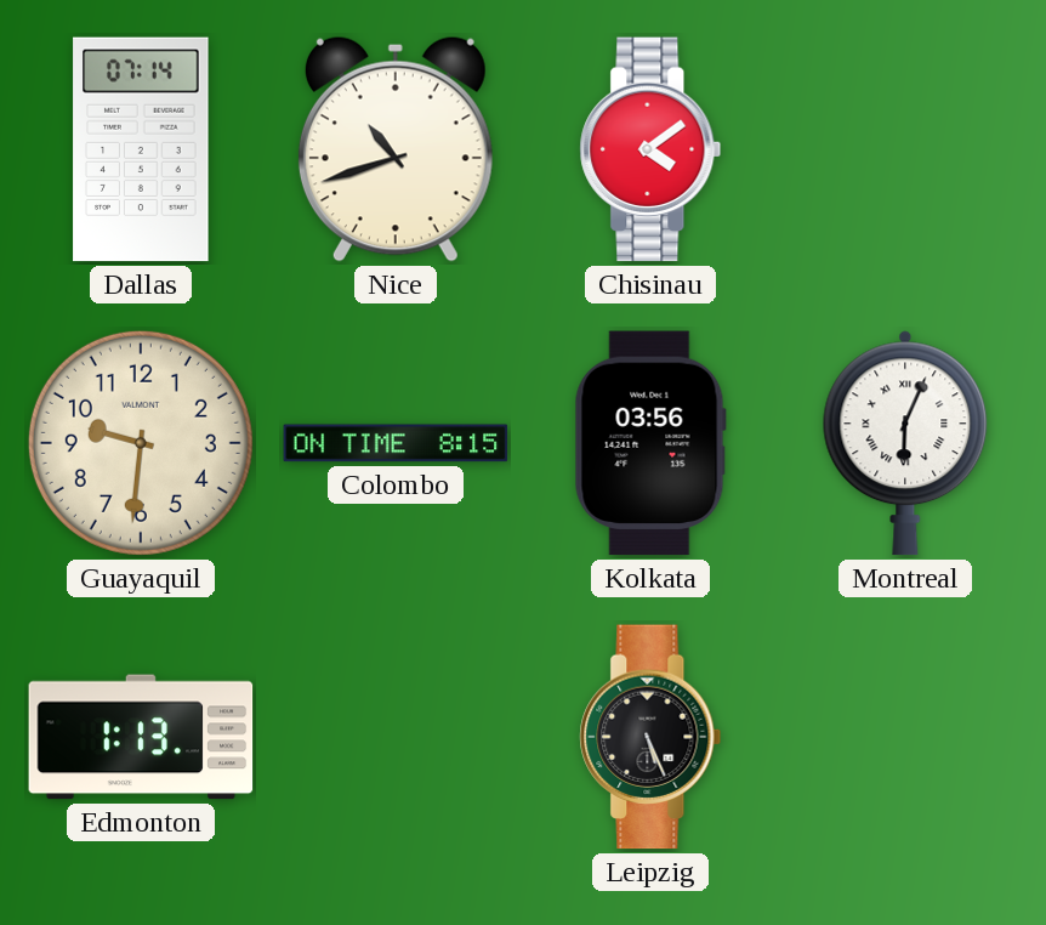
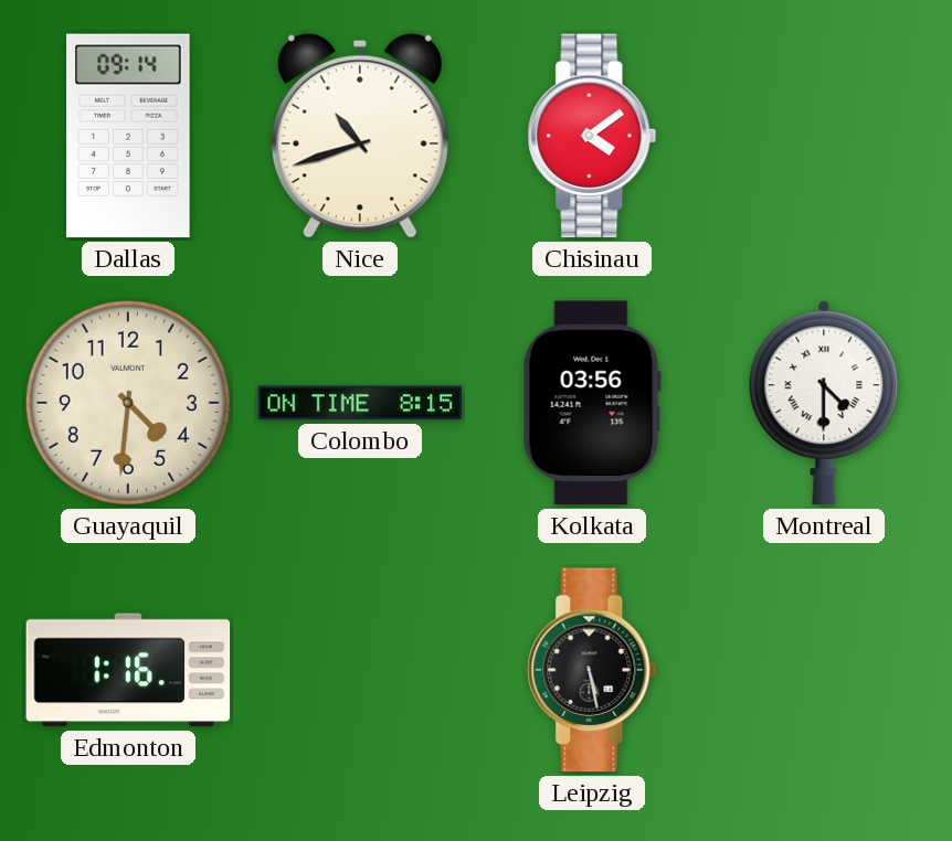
Dallas: 07:14 -> 09:14 (128, 136)
Guayaquil: 9:31 -> 4:31 (128, 403)
Montreal: 6:04 -> 4:30 (824, 403)
Edmonton: 1:13 -> 1:16 (128, 670)
Leipzig: 5:26 -> 5:28 (592, 670)
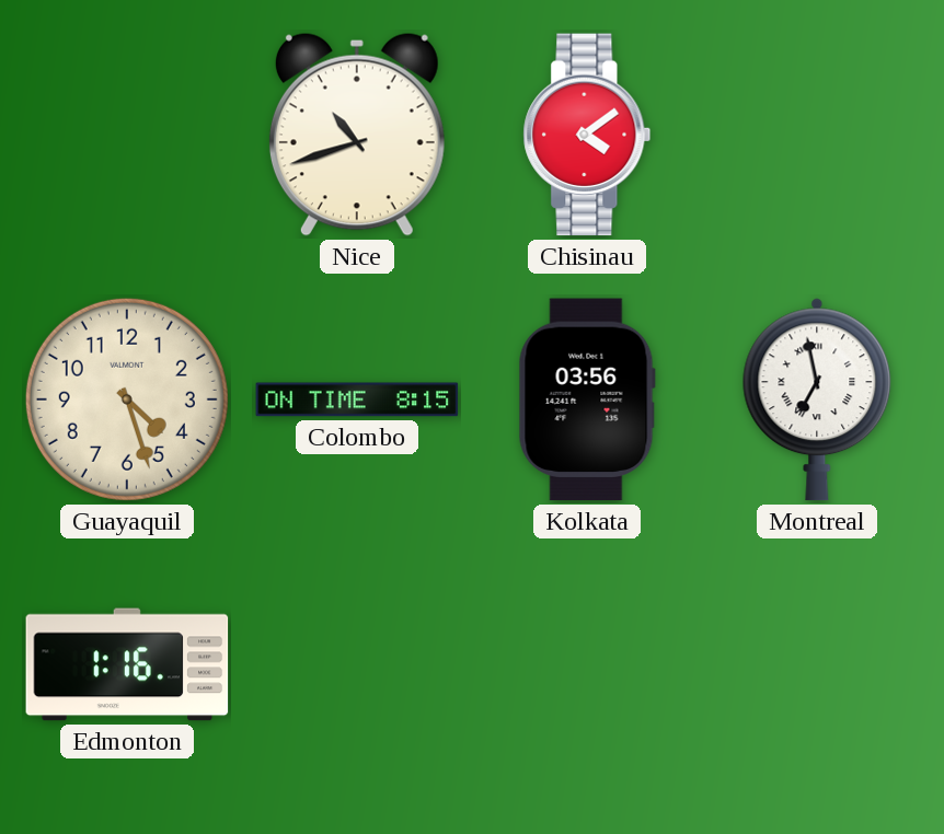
Dallas: 09:14 -> none (128, 136)
Guayaquil: 4:31 -> 4:27 (127, 399)
Montreal: 4:30 -> 6:58 (817, 399)
Leipzig: 5:28 -> none (592, 670)
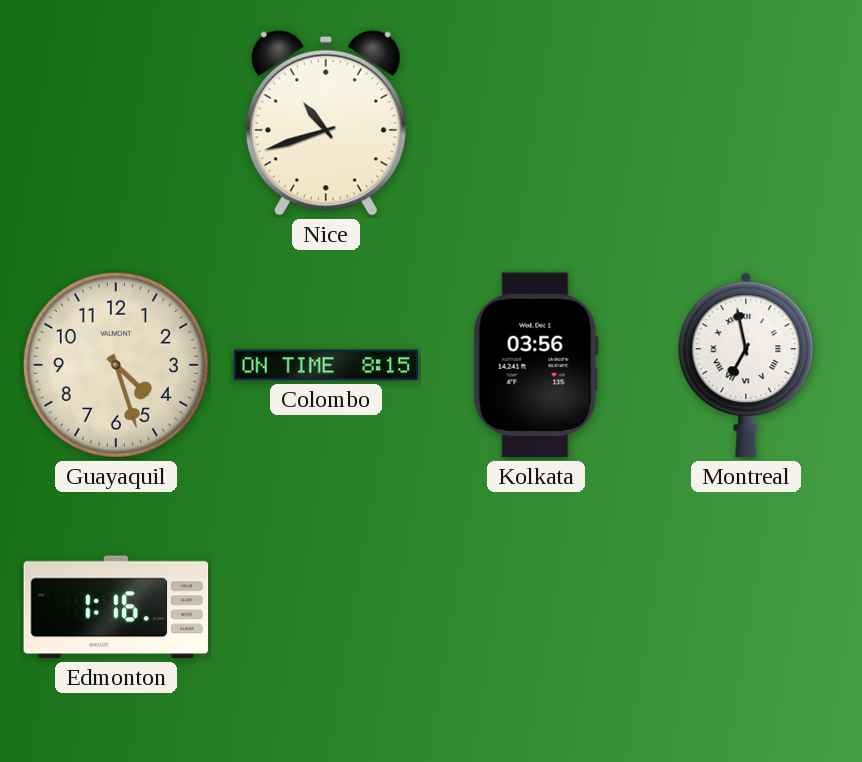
Chisinau: 4:09 -> none (587, 135)
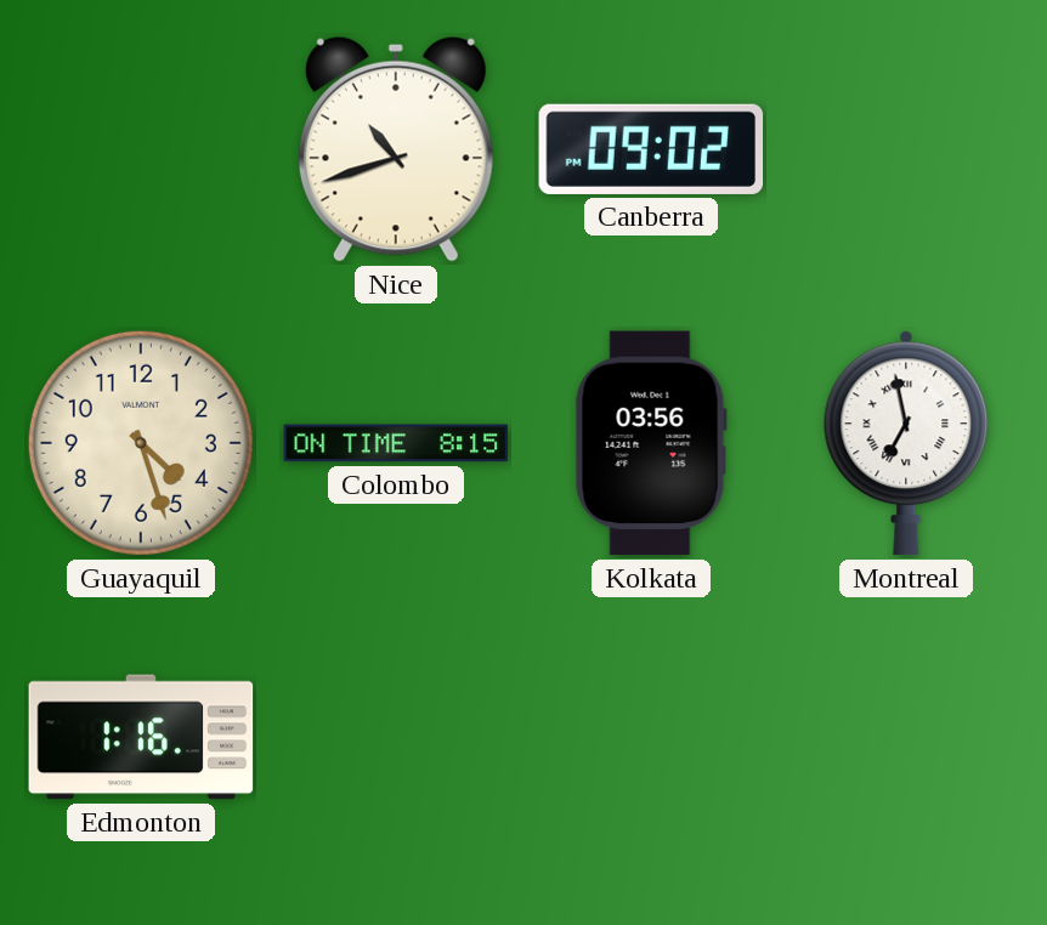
Canberra: none -> 09:02 (651, 149)
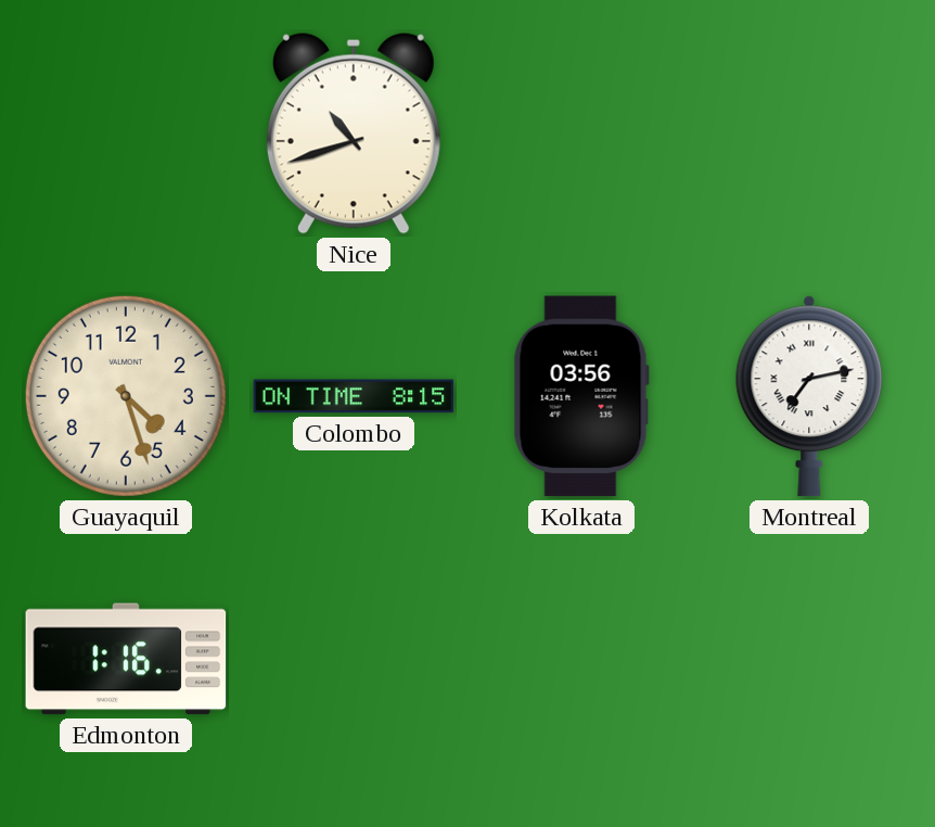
Canberra: 09:02 -> none (651, 149)
Montreal: 6:58 -> 7:13 (809, 396)
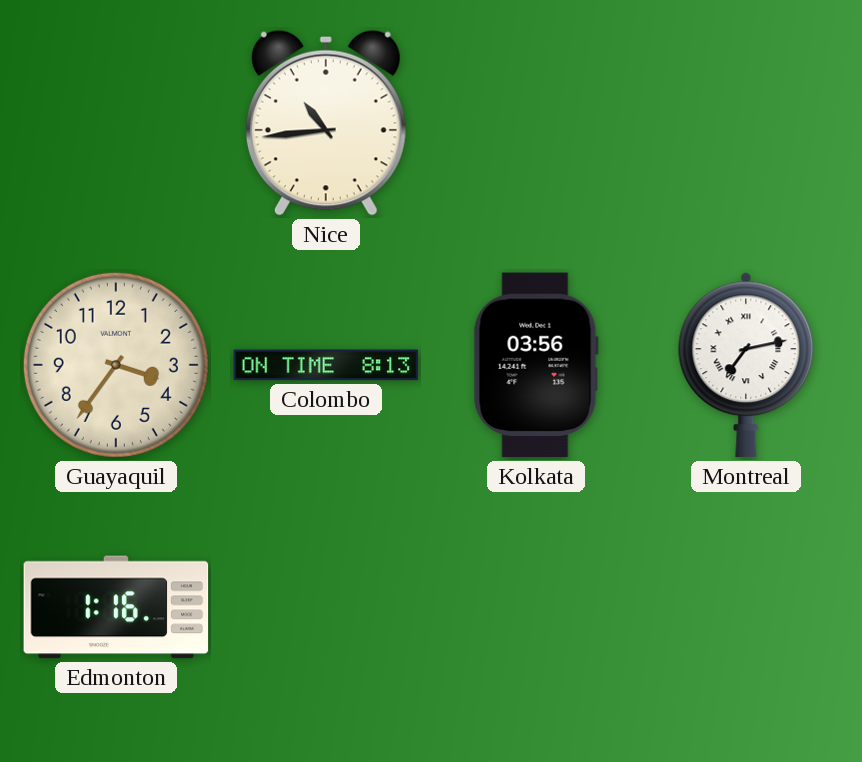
Nice: 10:42 -> 10:44 (326, 123)
Guayaquil: 4:27 -> 3:36 (116, 365)
Colombo: 8:15 -> 8:13 (326, 365)
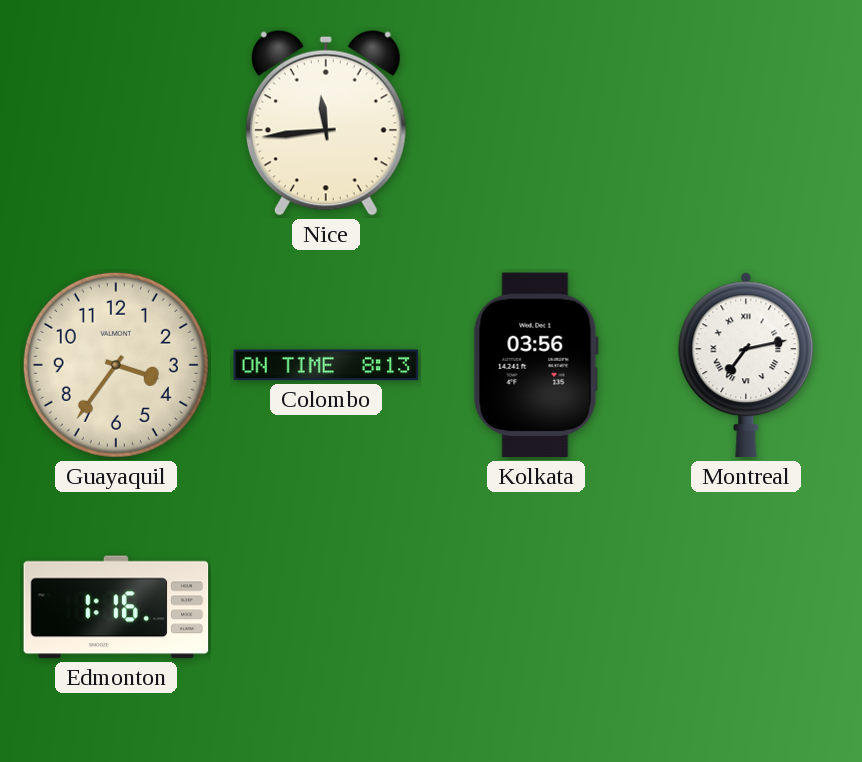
Nice: 10:44 -> 11:44 (326, 123)
